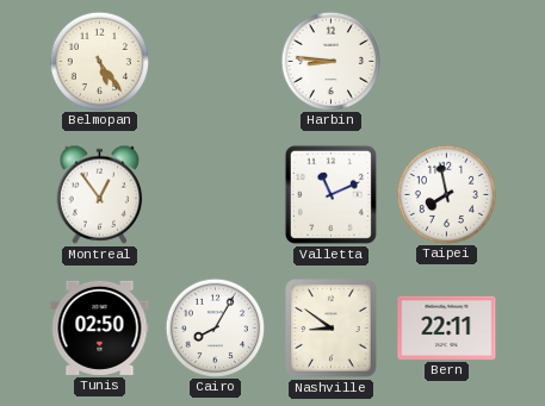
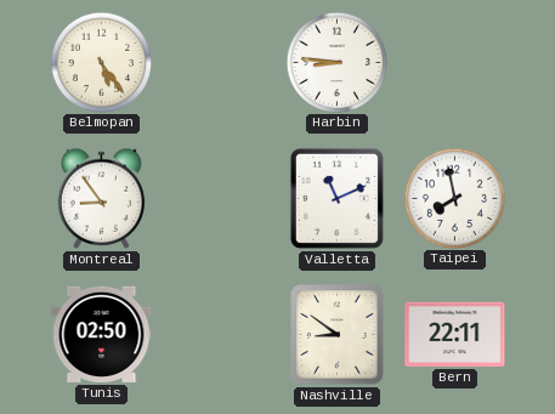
Montreal: 12:54 -> 8:54 (102, 198)
Cairo: 8:05 -> none (215, 327)
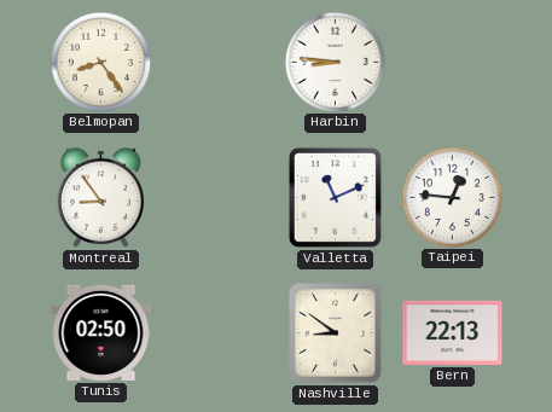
Belmopan: 5:24 -> 8:24 (100, 62)
Taipei: 7:58 -> 12:46 (452, 197)
Bern: 22:11 -> 22:13 (453, 332)
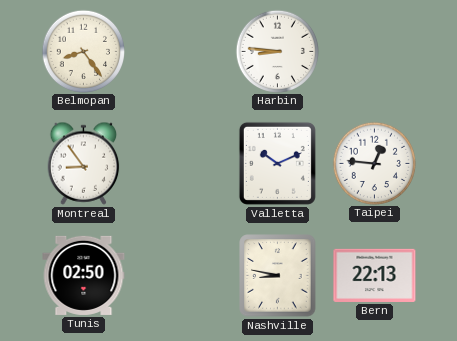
Valletta: 11:11 -> 10:11 (277, 163)
Nashville: 8:51 -> 8:47 (278, 276)
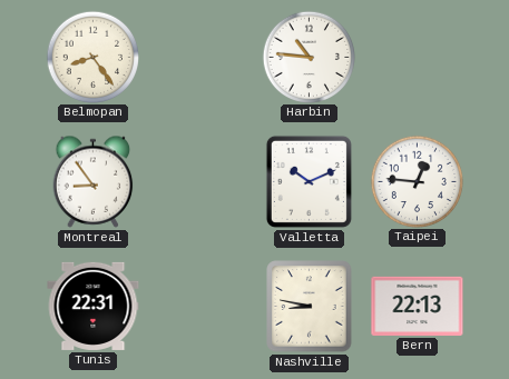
Harbin: 8:46 -> 10:46 (309, 57)
Tunis: 02:50 -> 22:31 (94, 306)
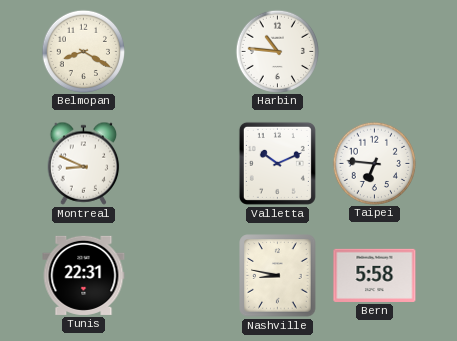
Belmopan: 8:24 -> 8:20 (83, 51)
Montreal: 8:54 -> 8:49 (84, 163)
Taipei: 12:46 -> 6:46 (374, 163)
Bern: 22:13 -> 5:58 (375, 275)
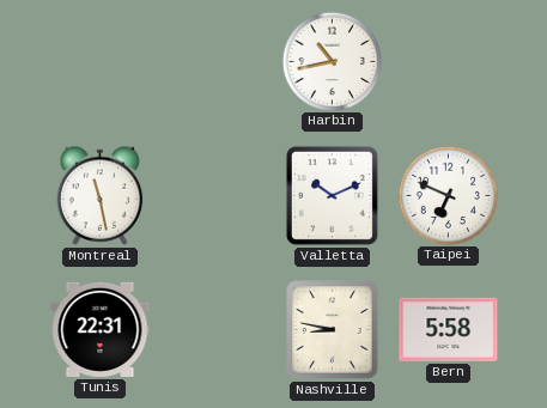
Belmopan: 8:20 -> none (83, 51)
Harbin: 10:46 -> 10:43 (332, 61)
Montreal: 8:49 -> 11:28 (101, 195)
Taipei: 6:46 -> 6:49 (448, 195)
